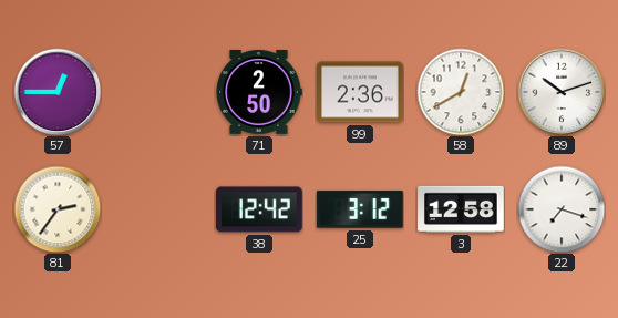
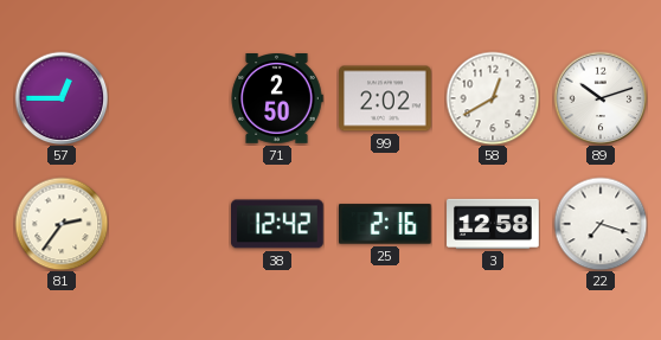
99: 2:36 -> 2:02 (385, 98)
25: 3:12 -> 2:16 (386, 224)
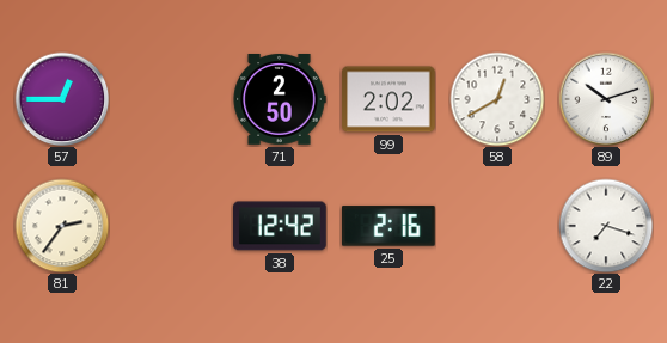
3: 12:58 -> none (493, 224)
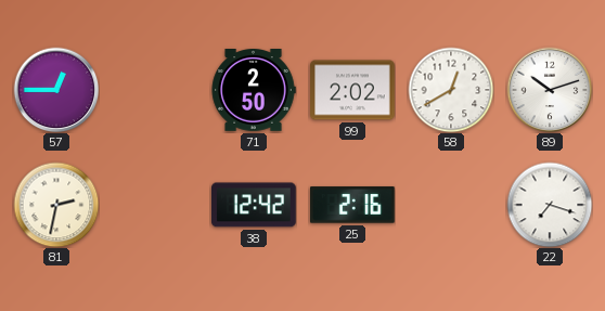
81: 2:36 -> 2:32 (56, 205)
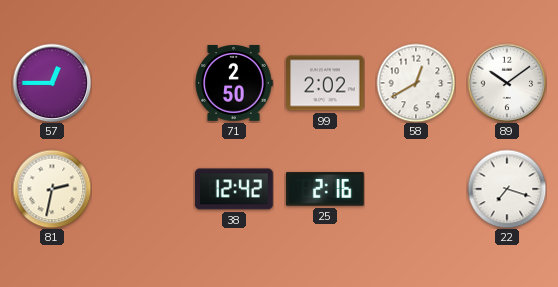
89: 10:12 -> 10:09 (507, 83)
